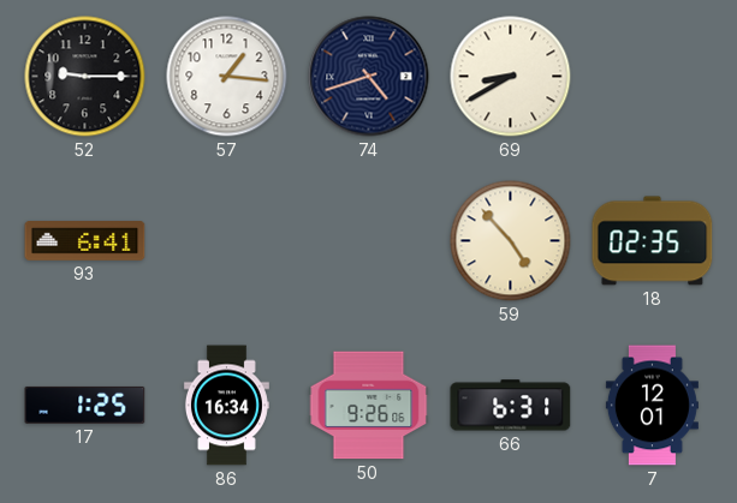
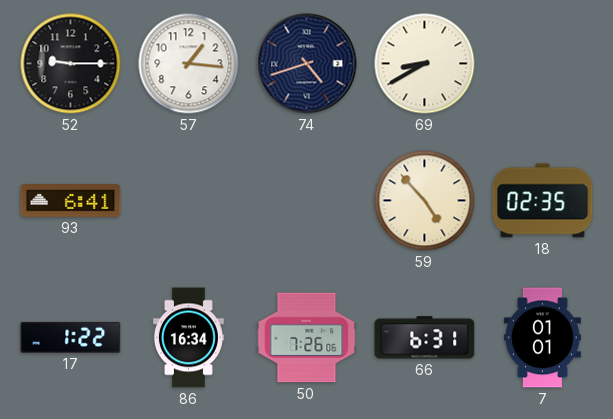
17: 1:25 -> 1:22 (71, 337)
50: 9:26 -> 7:26 (307, 338)
7: 12:01 -> 01:01 (542, 338)
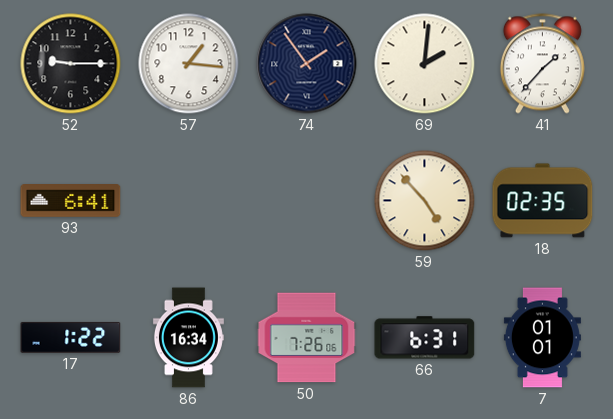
74: 4:42 -> 1:54 (307, 64)
69: 8:40 -> 2:01 (425, 64)
41: none -> 1:37 (542, 64)
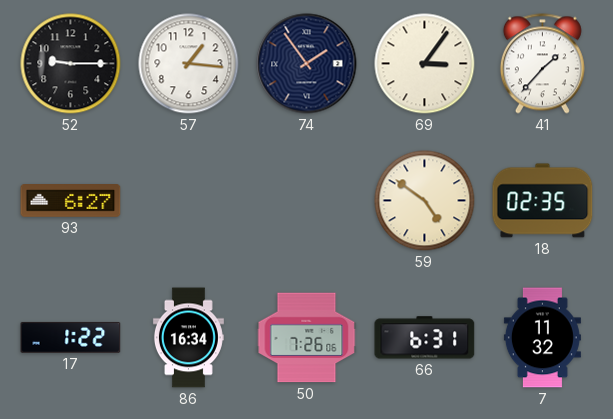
69: 2:01 -> 3:06 (425, 64)
93: 6:41 -> 6:27 (71, 201)
59: 4:53 -> 4:51 (425, 201)
7: 01:01 -> 11:32 (542, 338)
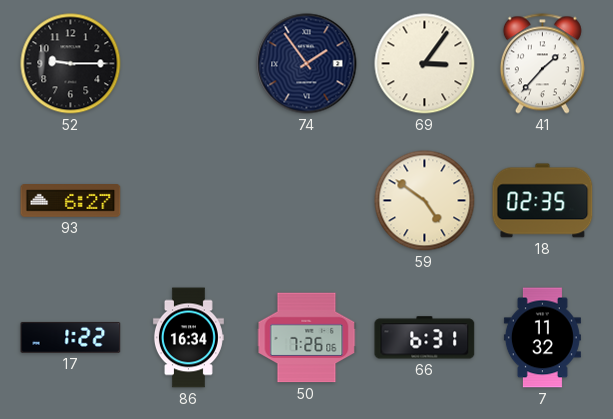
57: 1:16 -> none (189, 64)
